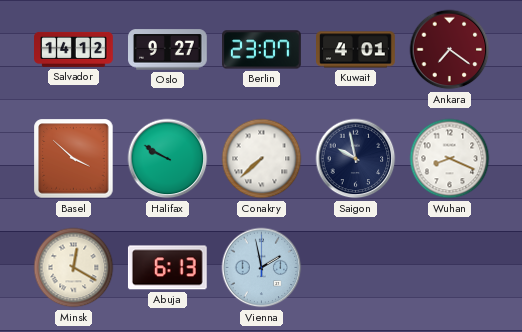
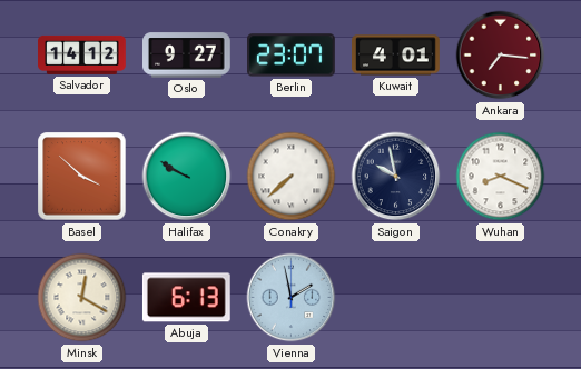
Ankara: 7:21 -> 7:16 (501, 56)
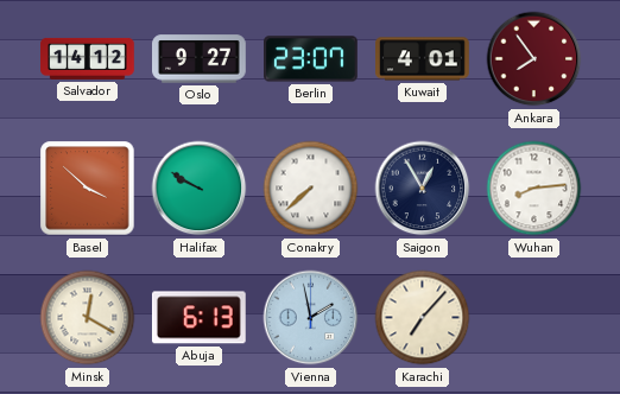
Ankara: 7:16 -> 7:54 (534, 59)
Saigon: 9:58 -> 12:55 (423, 189)
Wuhan: 8:19 -> 8:14 (534, 189)
Karachi: none -> 7:07 (423, 318)
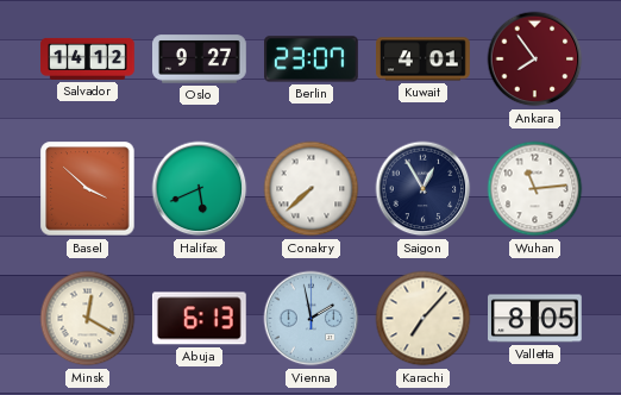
Halifax: 9:50 -> 5:41 (200, 189)
Wuhan: 8:14 -> 11:14 (535, 189)
Valletta: none -> 8:05 (535, 319)
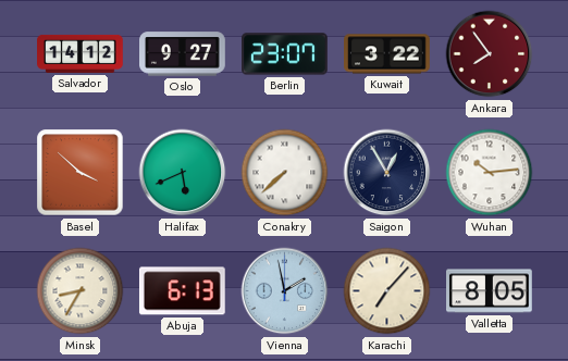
Kuwait: 4:01 -> 3:22 (387, 54)
Wuhan: 11:14 -> 10:14 (490, 173)
Minsk: 12:20 -> 8:35 (81, 291)
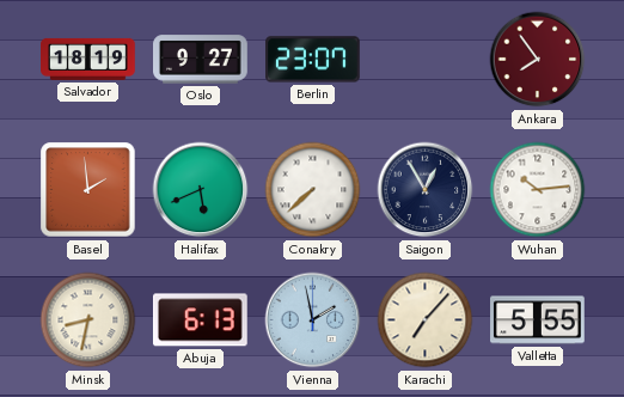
Salvador: 14:12 -> 18:19 (88, 59)
Kuwait: 3:22 -> none (387, 54)
Basel: 3:52 -> 1:59 (88, 190)
Minsk: 8:35 -> 8:32 (88, 320)
Valletta: 8:05 -> 5:55 (538, 320)
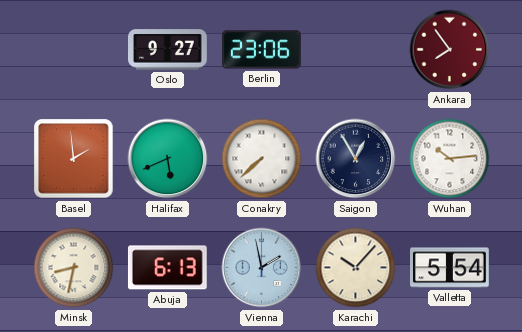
Salvador: 18:19 -> none (88, 59)
Berlin: 23:07 -> 23:06 (262, 50)
Karachi: 7:07 -> 10:07 (356, 268)
Valletta: 5:55 -> 5:54 (450, 268)
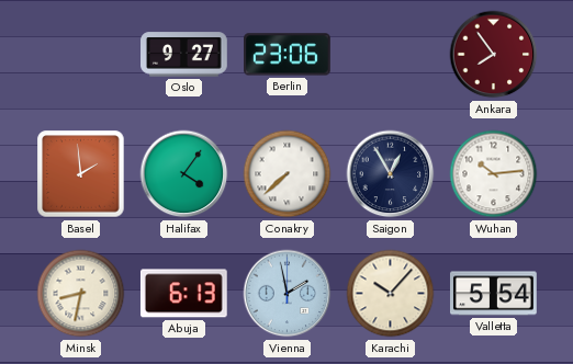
Halifax: 5:41 -> 4:06 (184, 174)
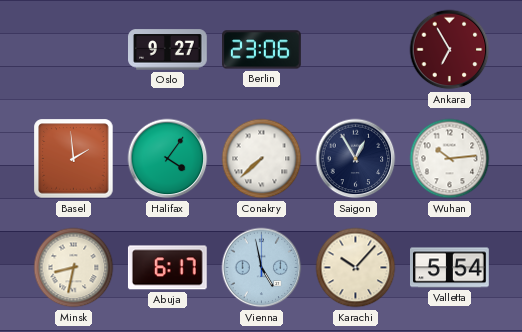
Ankara: 7:54 -> 6:55 (450, 50)
Abuja: 6:13 -> 6:17 (167, 268)
Vienna: 1:58 -> 4:58 (262, 268)
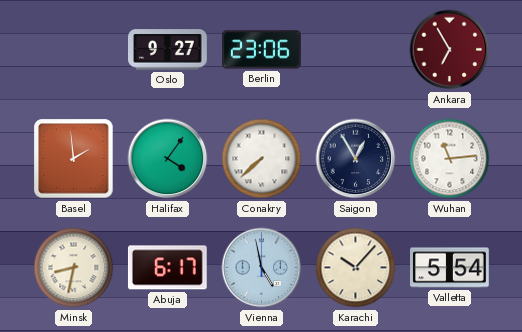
Wuhan: 10:14 -> 11:14 (450, 159)
